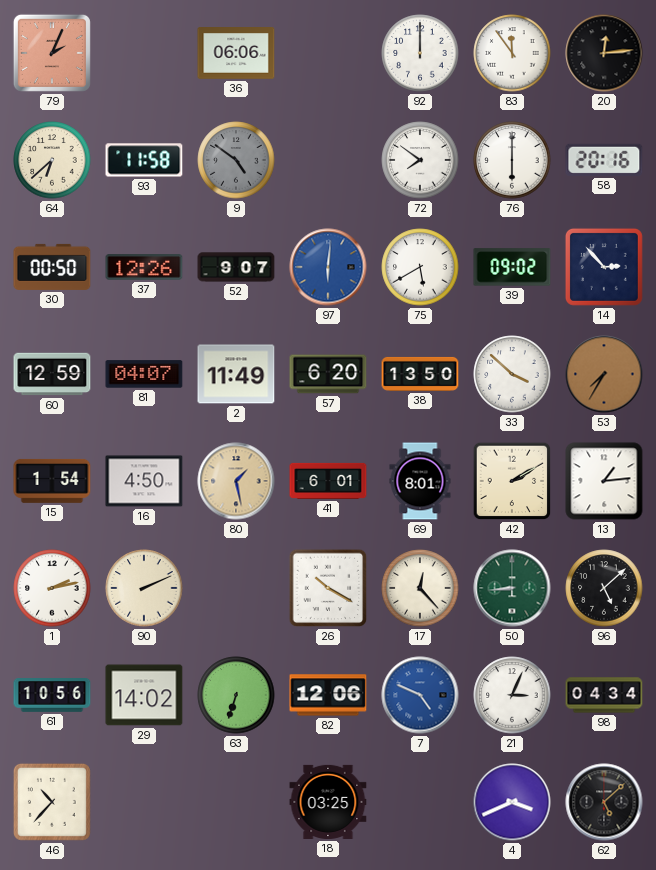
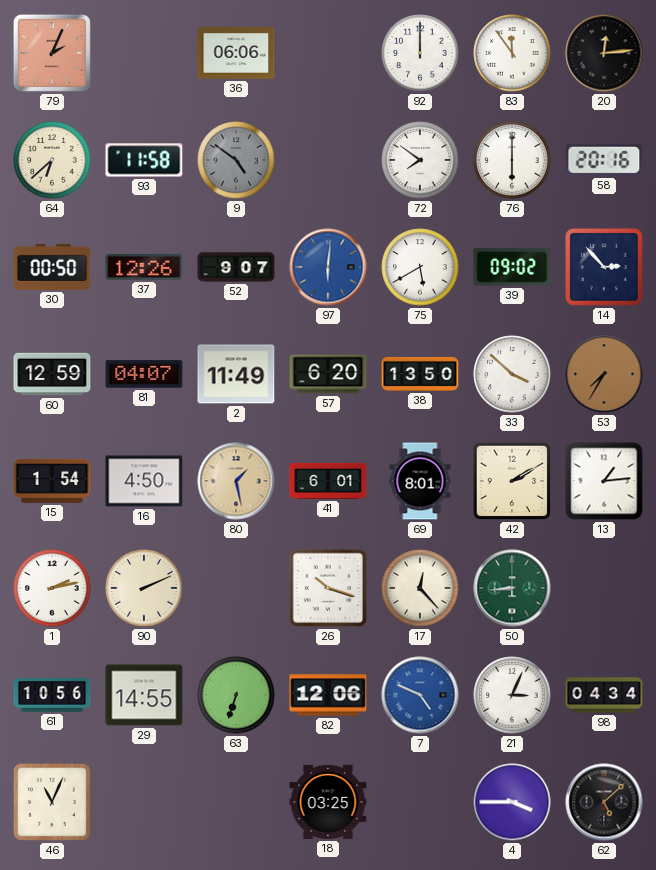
26: 10:20 -> 10:18 (328, 588)
96: 5:08 -> none (604, 588)
29: 14:02 -> 14:55 (144, 695)
46: 10:37 -> 11:04 (52, 802)
4: 3:41 -> 3:45 (512, 802)
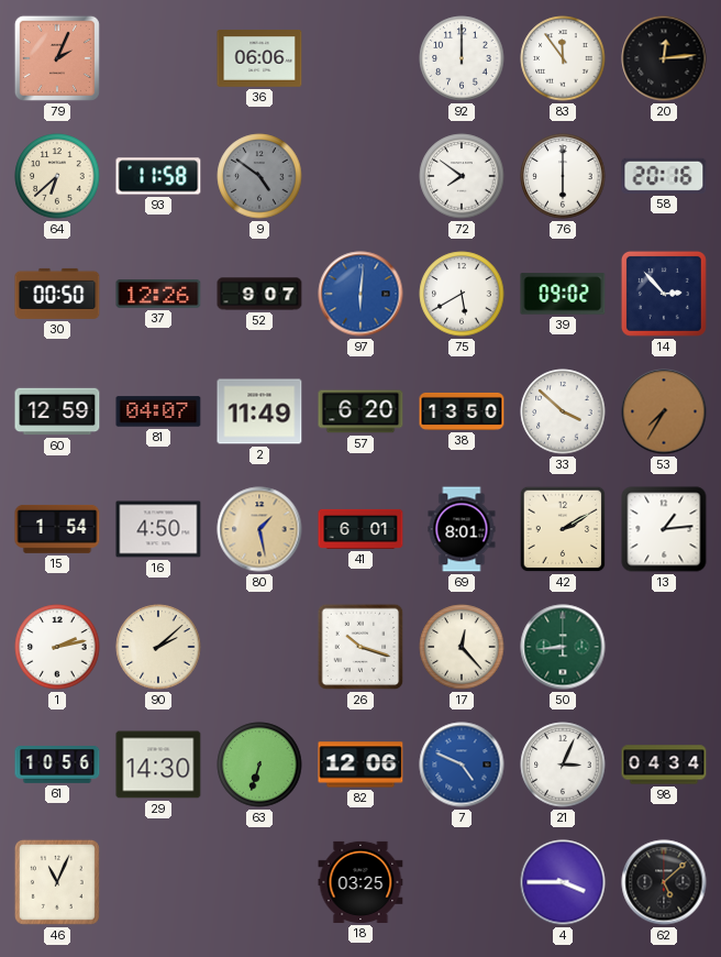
90: 2:11 -> 2:08 (158, 647)
29: 14:55 -> 14:30 (158, 765)
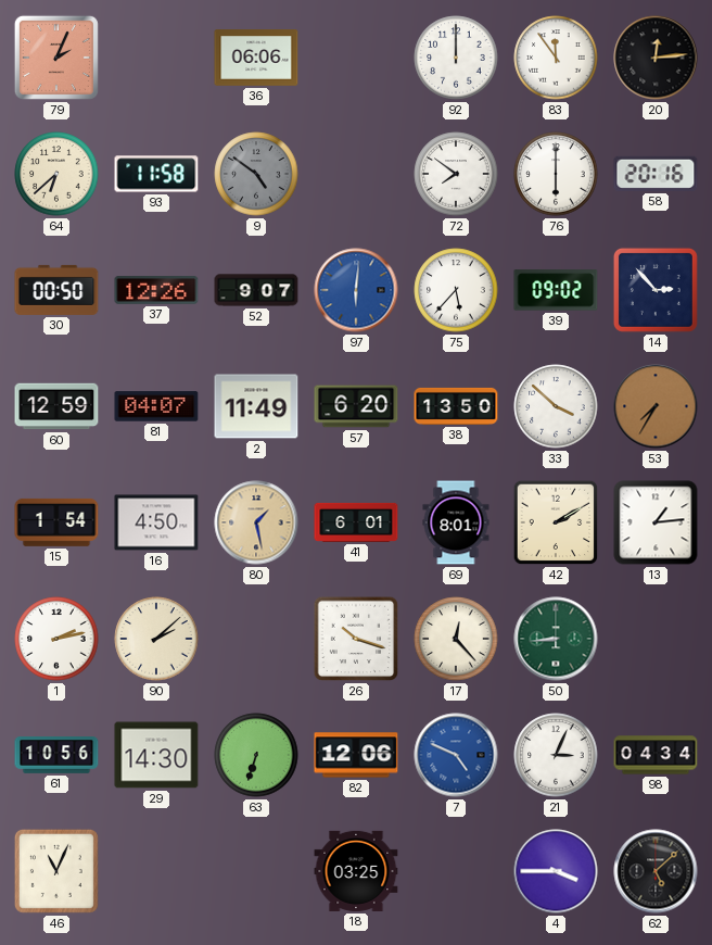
75: 5:40 -> 5:37 (456, 290)
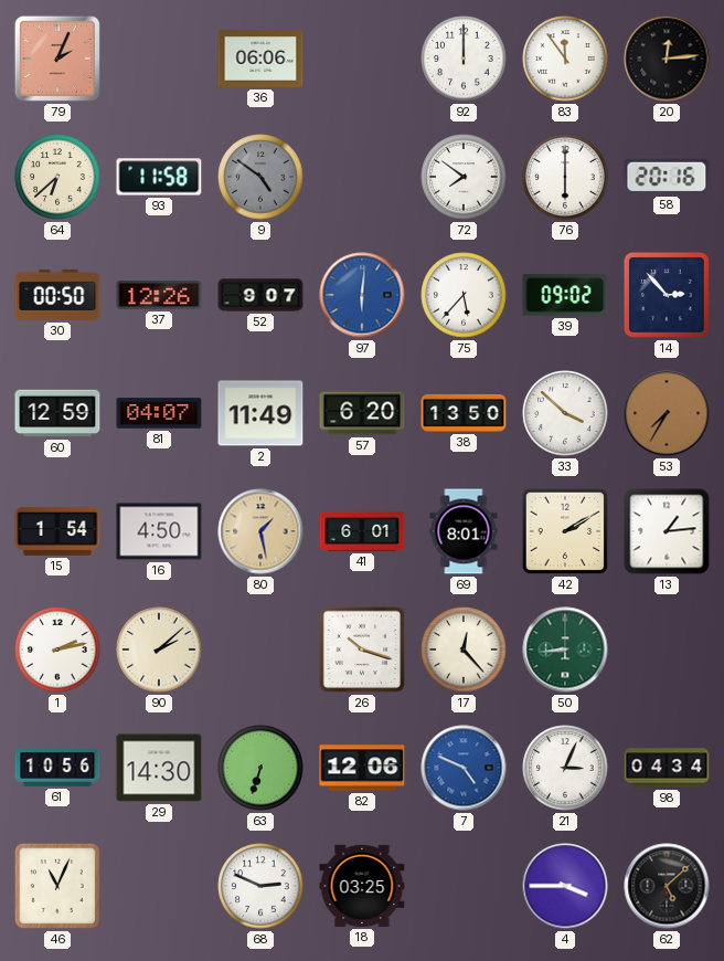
68: none -> 2:49 (260, 886)
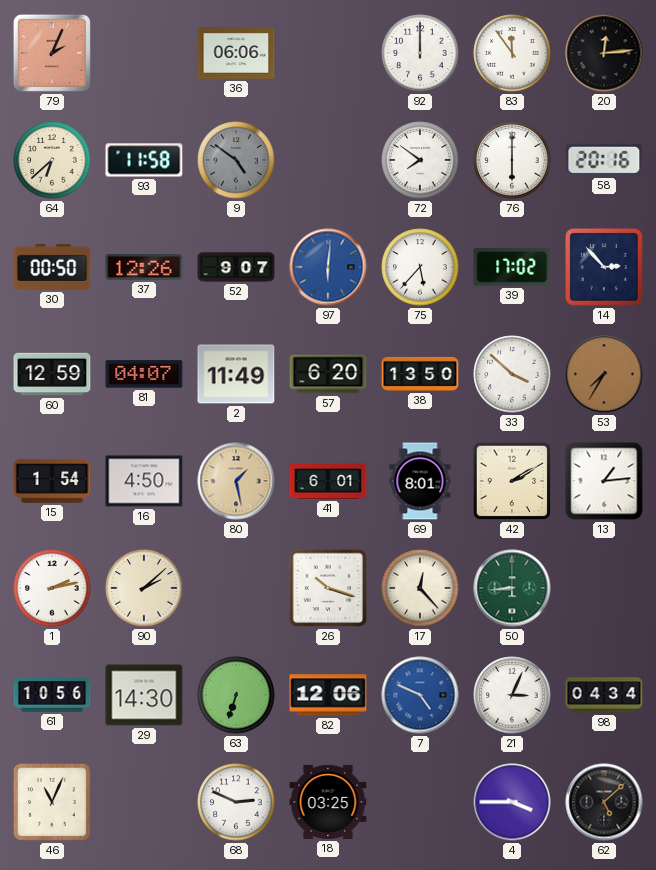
39: 09:02 -> 17:02 (512, 267)
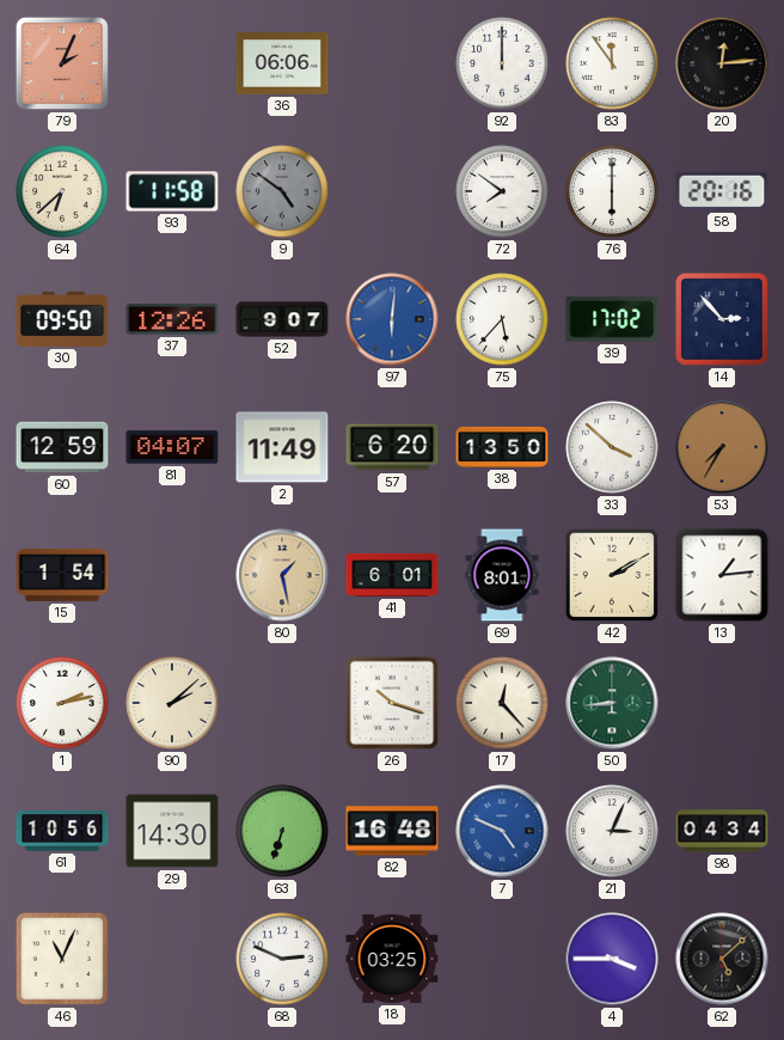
30: 00:50 -> 09:50 (62, 319)
16: 4:50 -> none (144, 481)
82: 12:06 -> 16:48 (392, 831)
